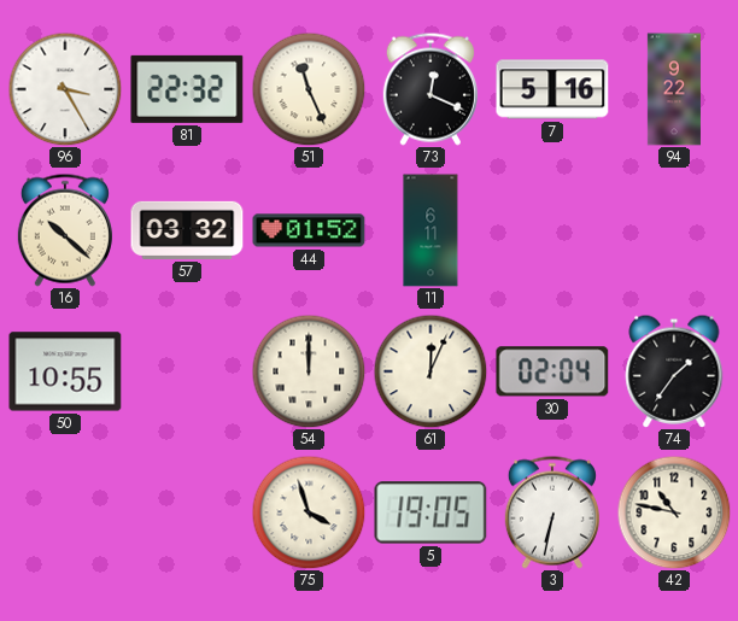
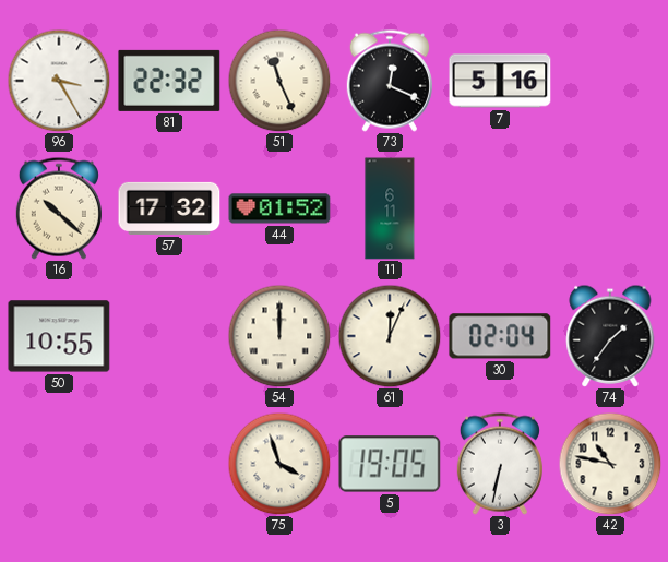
94: 9:22 -> none (674, 89)
57: 03:32 -> 17:32 (169, 208)
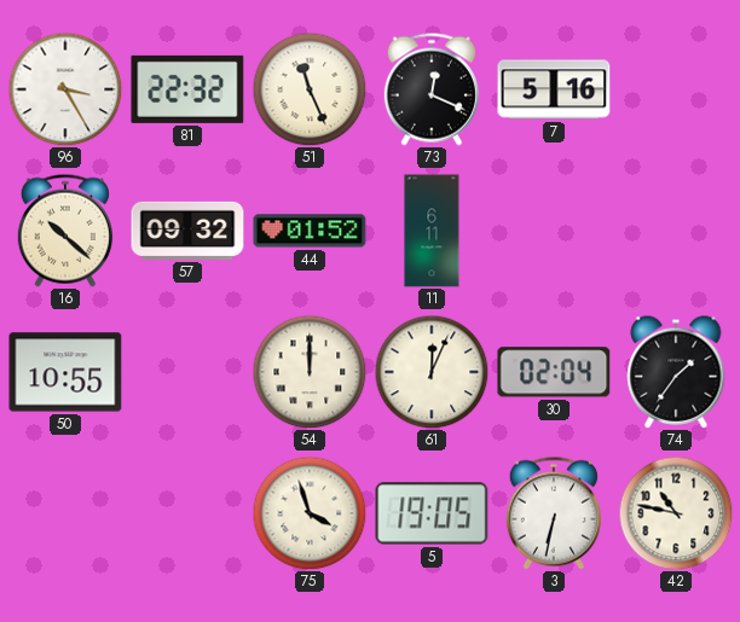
57: 17:32 -> 09:32 (187, 231)
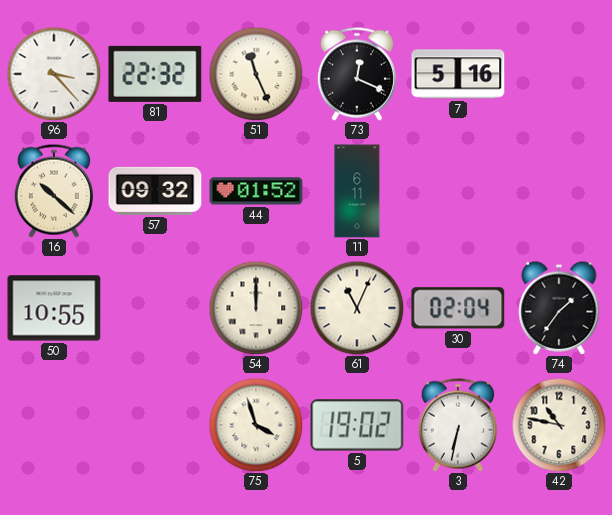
96: 3:25 -> 3:23 (54, 74)
61: 12:04 -> 11:04 (357, 308)
5: 19:05 -> 19:02 (357, 425)
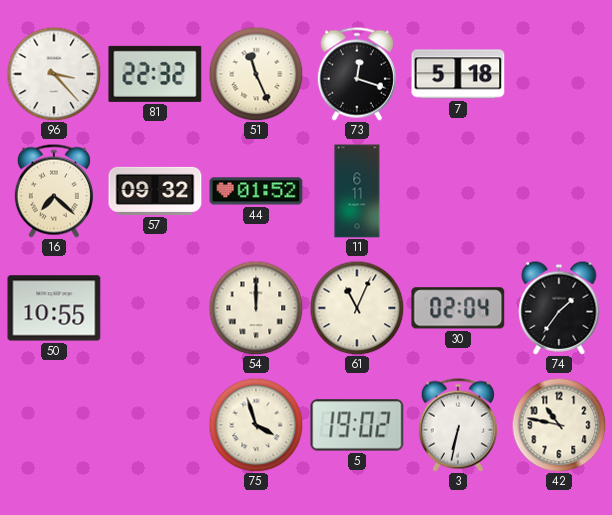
73: 12:19 -> 12:18 (357, 74)
7: 5:16 -> 5:18 (458, 74)
16: 10:22 -> 7:22 (54, 191)
